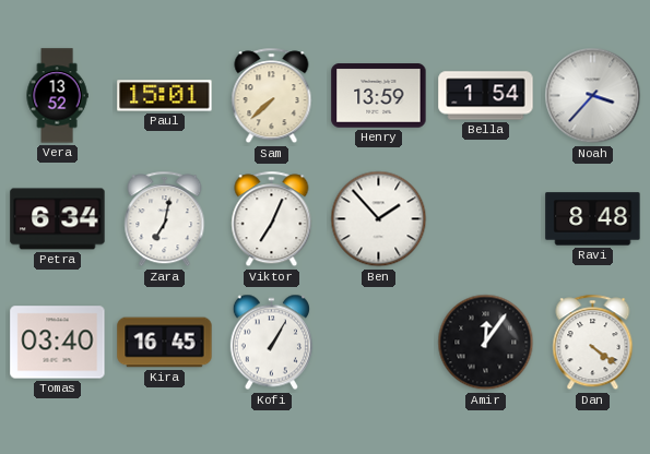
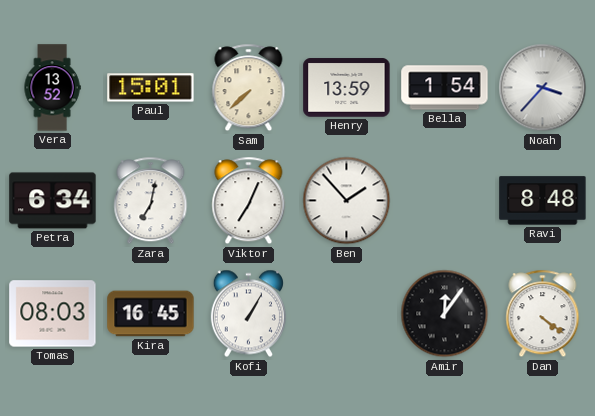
Tomas: 03:40 -> 08:03 (53, 314)
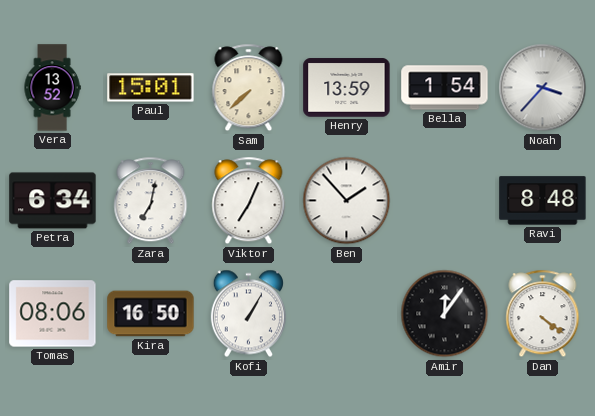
Tomas: 08:03 -> 08:06 (53, 314)
Kira: 16:45 -> 16:50 (151, 314)
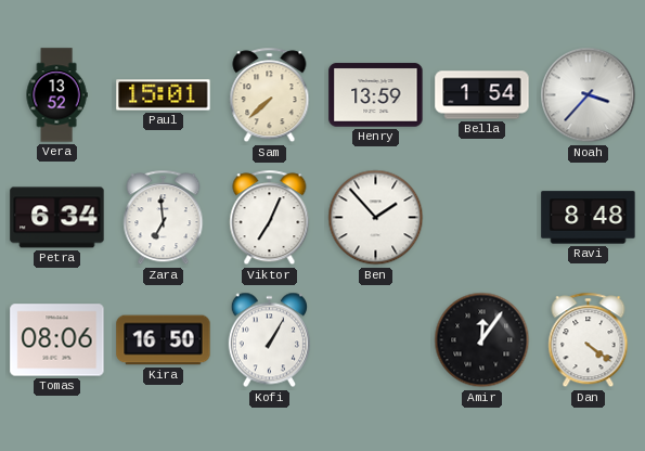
Zara: 7:02 -> 6:59 (164, 218)
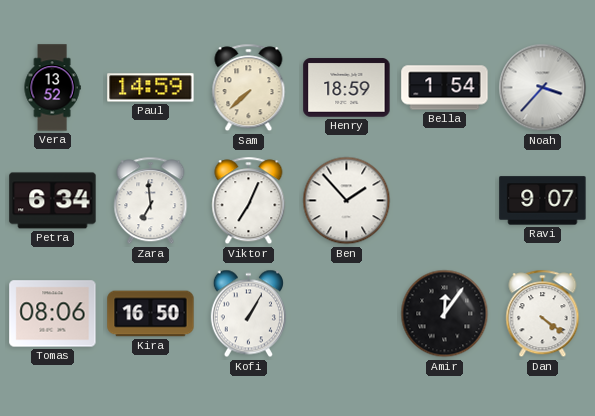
Paul: 15:01 -> 14:59 (151, 88)
Henry: 13:59 -> 18:59 (347, 88)
Ravi: 8:48 -> 9:07 (543, 201)
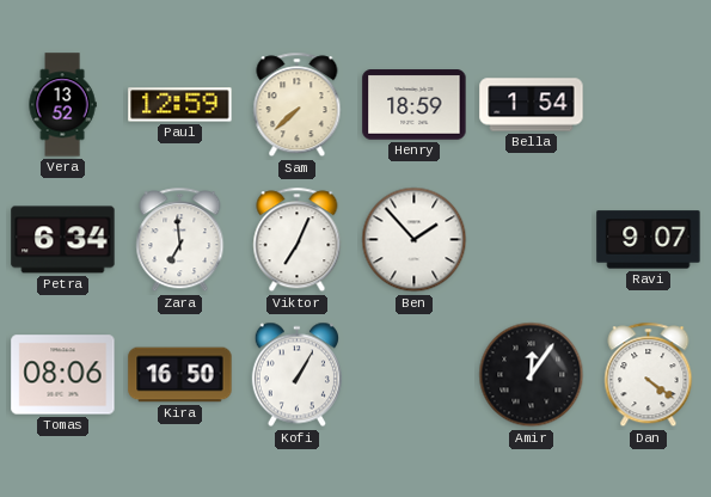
Paul: 14:59 -> 12:59 (180, 105)
Noah: 3:37 -> none (543, 88)
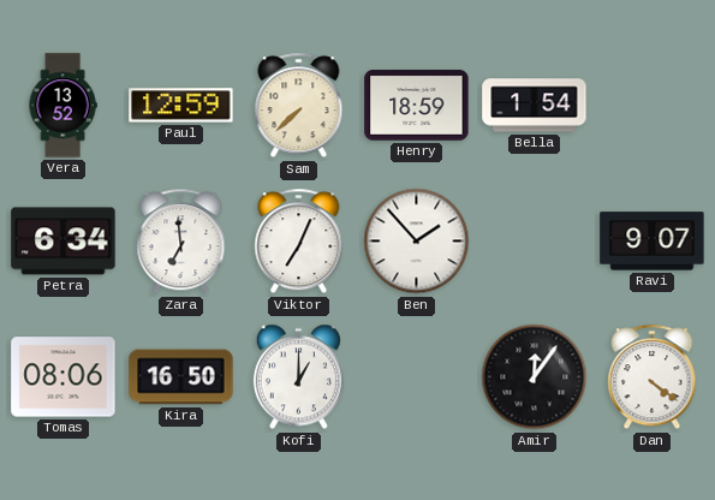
Kofi: 1:05 -> 1:00 (298, 377)
